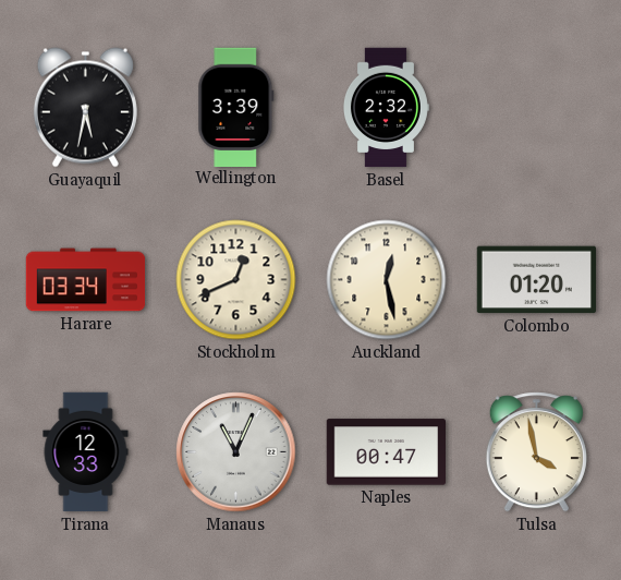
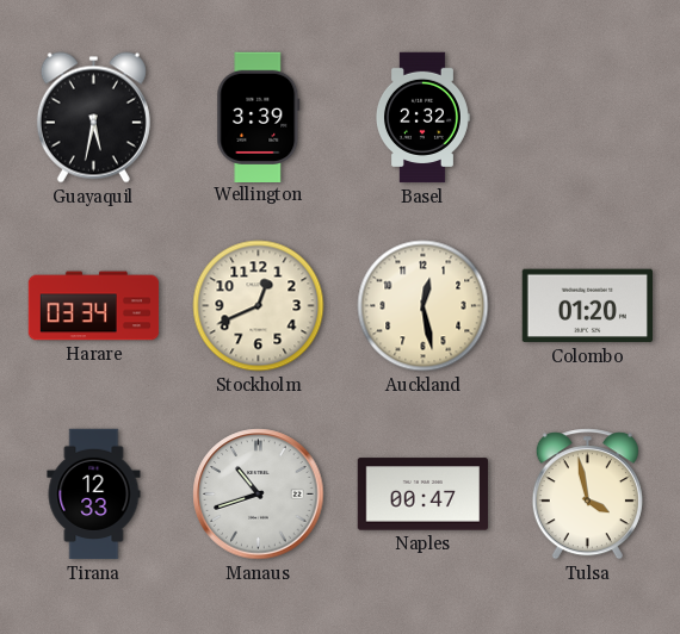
Manaus: 11:04 -> 10:42 (259, 495)
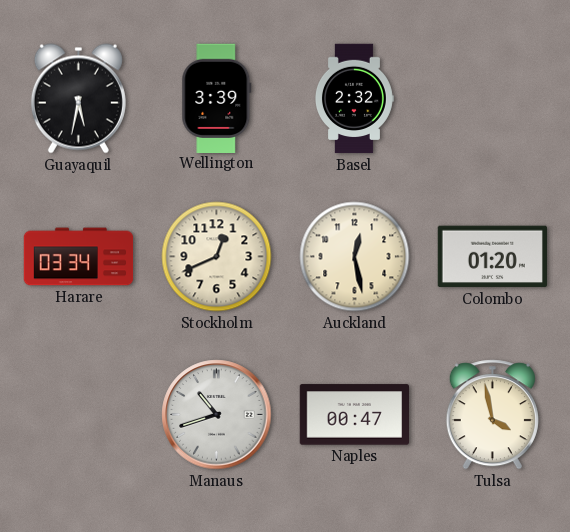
Tirana: 12:33 -> none (94, 495)
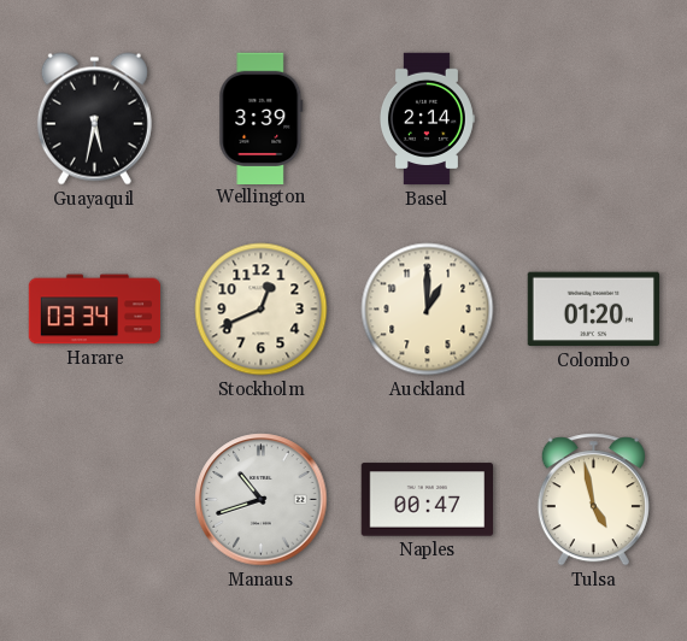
Basel: 2:32 -> 2:14 (427, 119)
Auckland: 12:28 -> 1:00 (428, 310)
Tulsa: 3:58 -> 4:58 (593, 500)
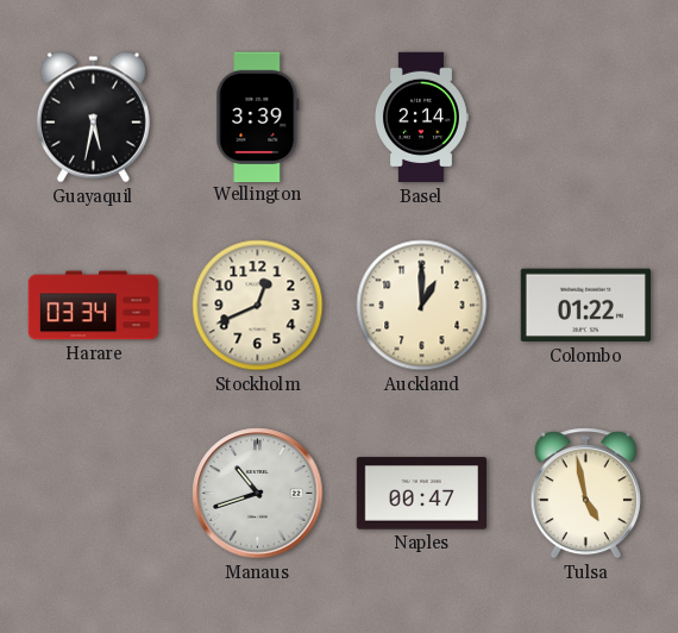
Colombo: 01:20 -> 01:22 (585, 306)
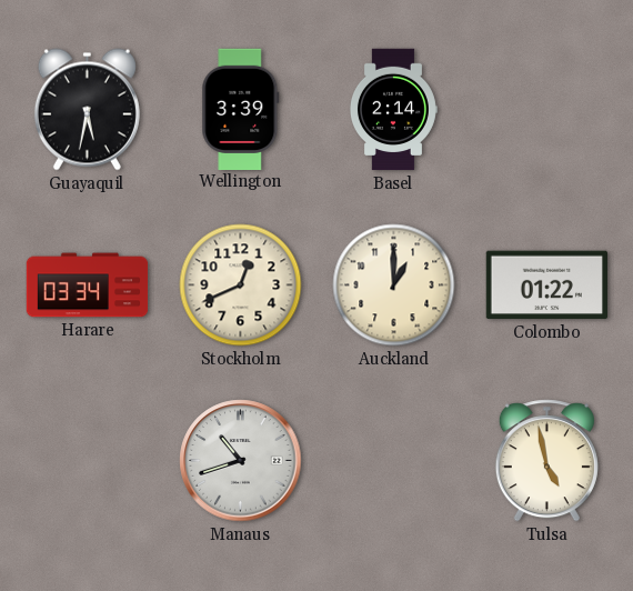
Naples: 00:47 -> none (421, 494)
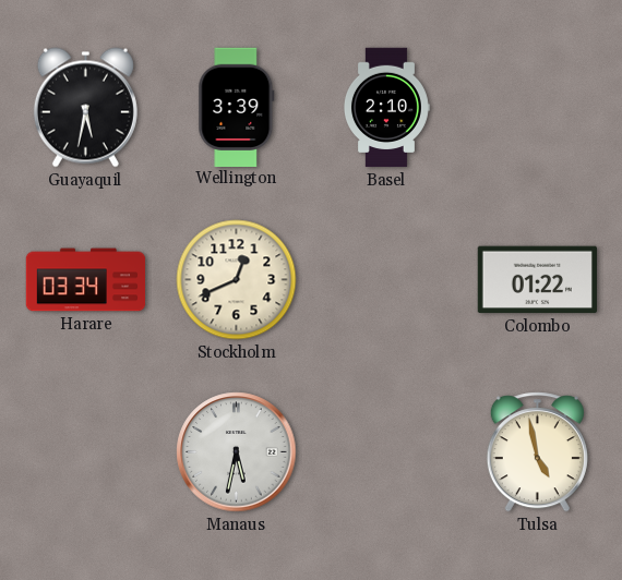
Basel: 2:14 -> 2:10 (386, 108)
Auckland: 1:00 -> none (394, 286)
Manaus: 10:42 -> 5:32 (237, 452)
